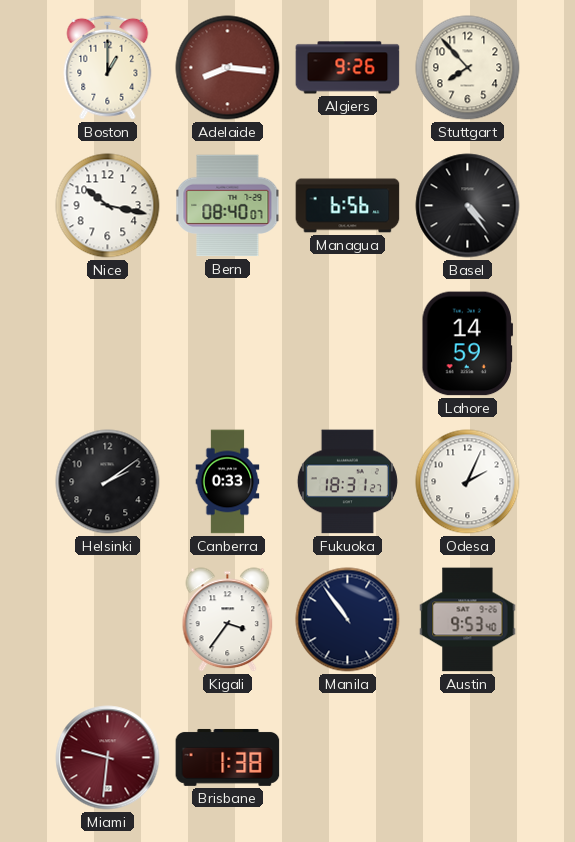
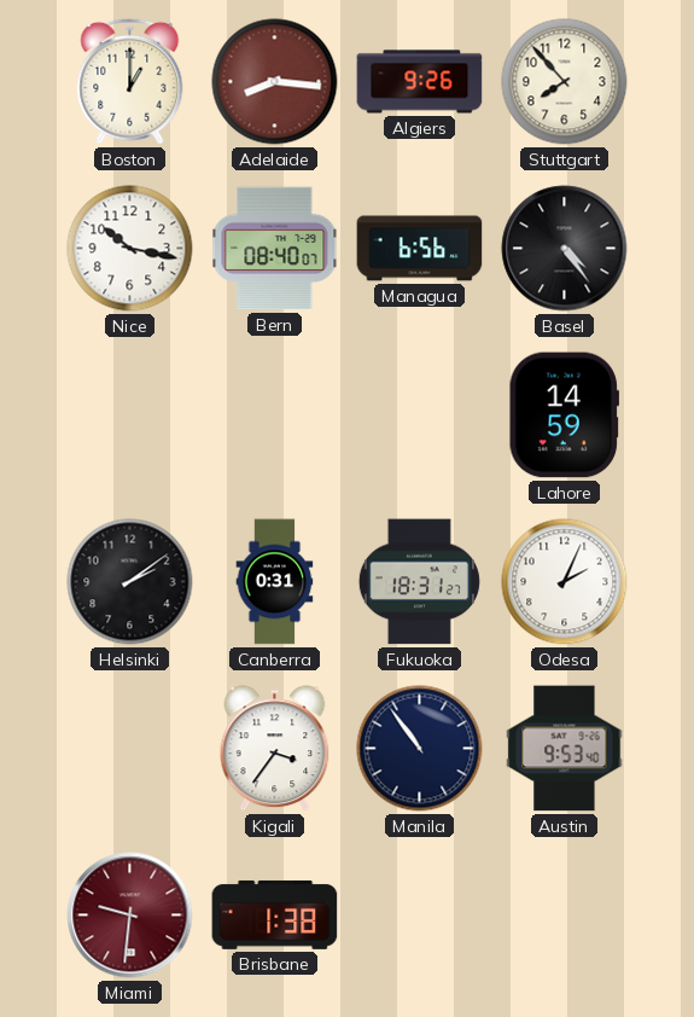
Canberra: 0:33 -> 0:31 (275, 582)
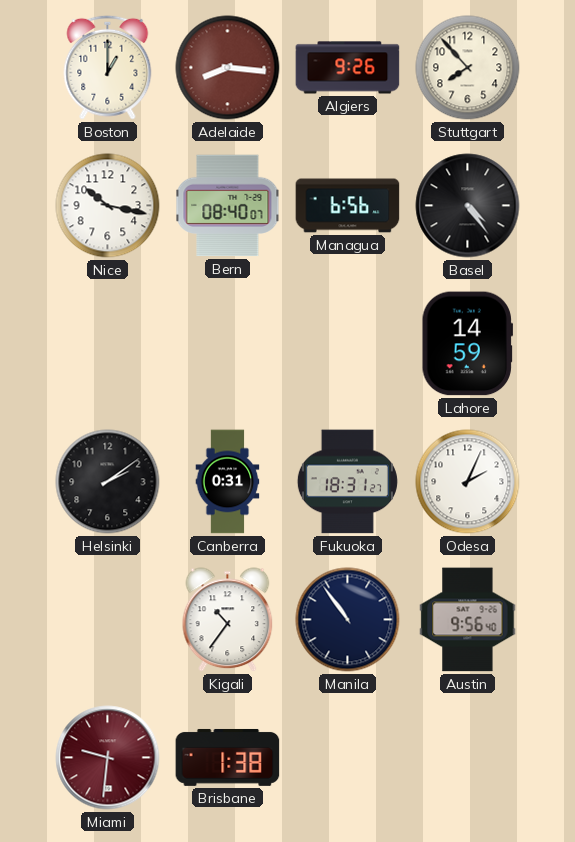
Kigali: 3:36 -> 10:36 (228, 620)
Austin: 9:53 -> 9:56 (468, 620)
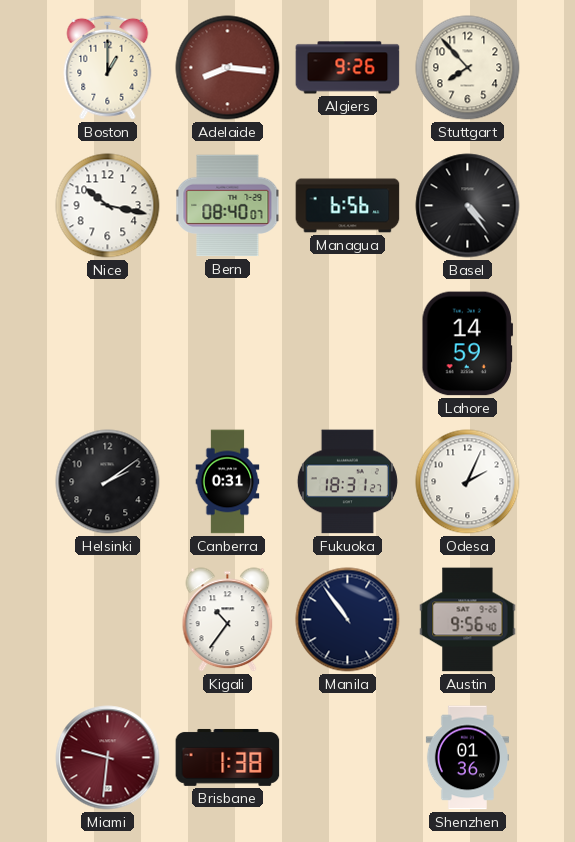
Shenzhen: none -> 01:36 (467, 758)
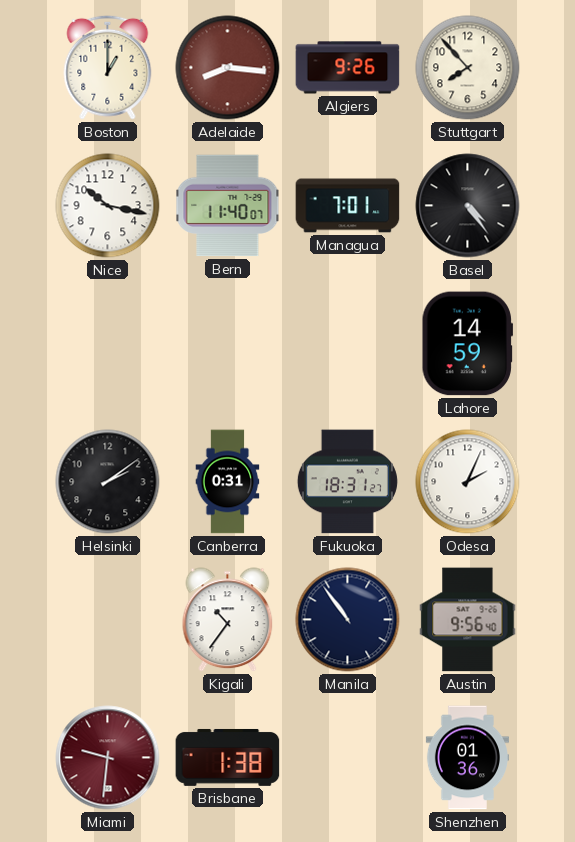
Bern: 08:40 -> 11:40 (228, 206)
Managua: 6:56 -> 7:01 (348, 206)
